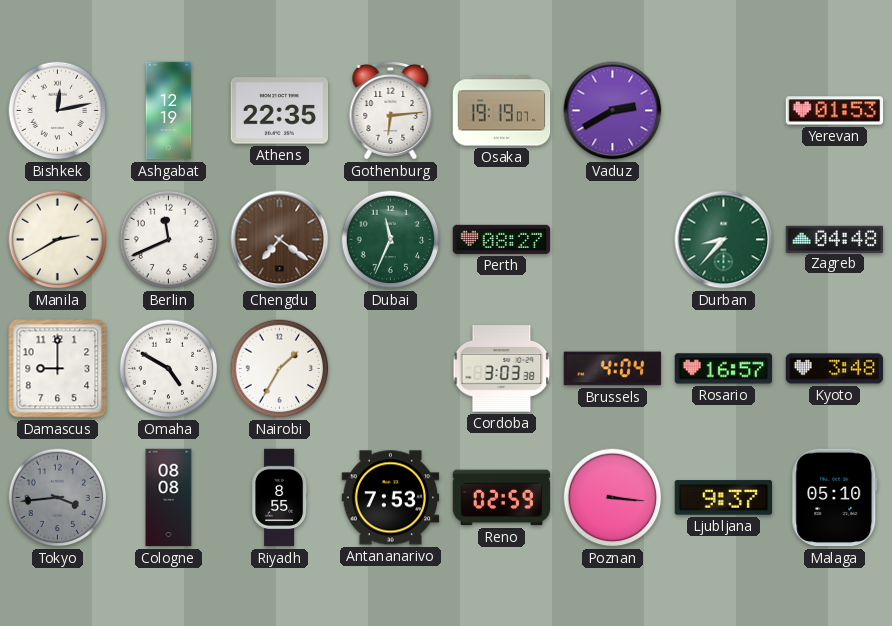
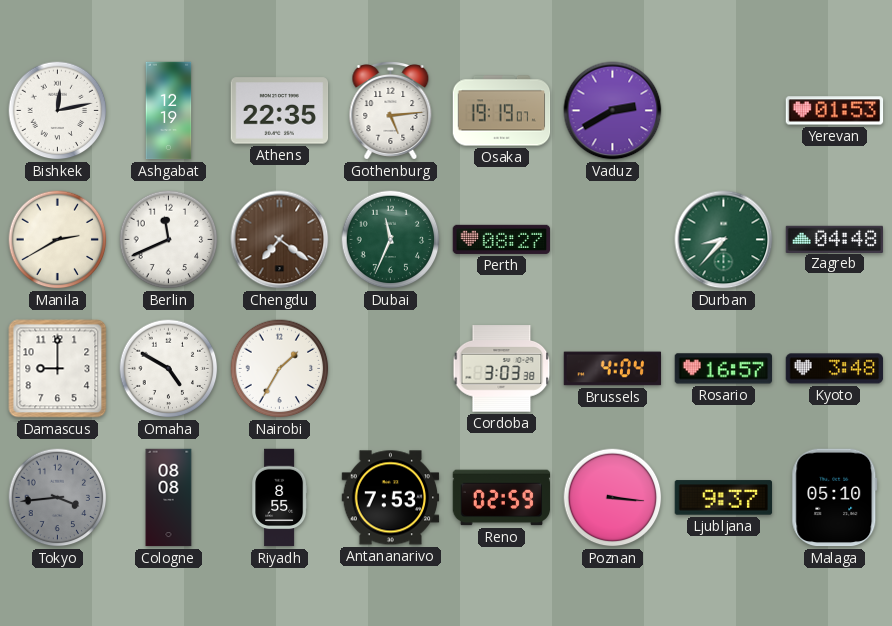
Gothenburg: 6:14 -> 5:14 (391, 111)
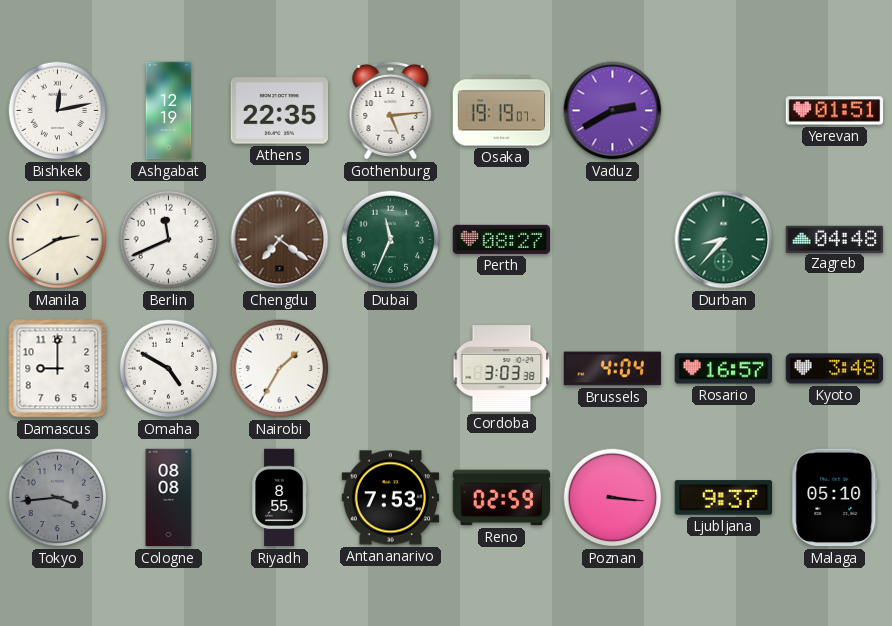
Yerevan: 01:53 -> 01:51 (835, 111)
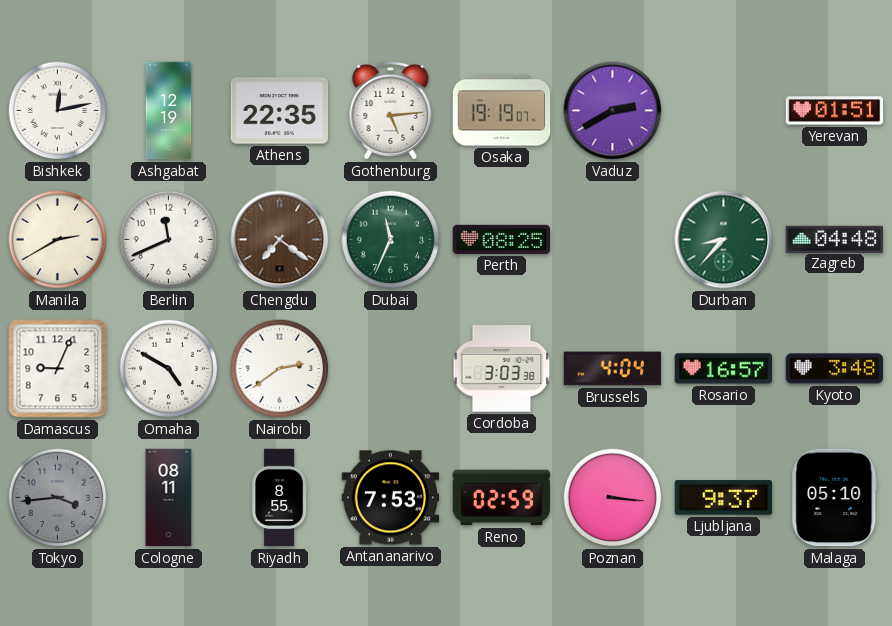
Perth: 08:27 -> 08:25 (502, 239)
Damascus: 9:00 -> 9:04 (58, 369)
Nairobi: 1:35 -> 2:39 (280, 369)
Cologne: 08:08 -> 08:11 (169, 498)
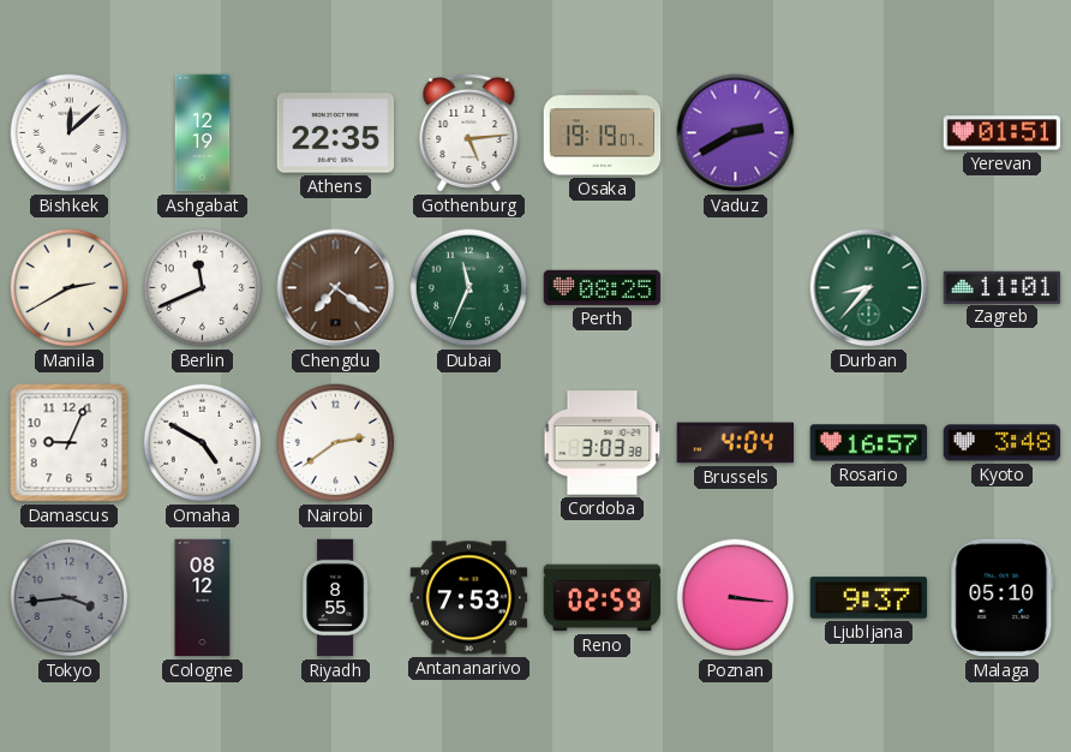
Bishkek: 12:13 -> 12:08 (70, 133)
Zagreb: 04:48 -> 11:01 (1003, 287)
Cologne: 08:11 -> 08:12 (203, 598)
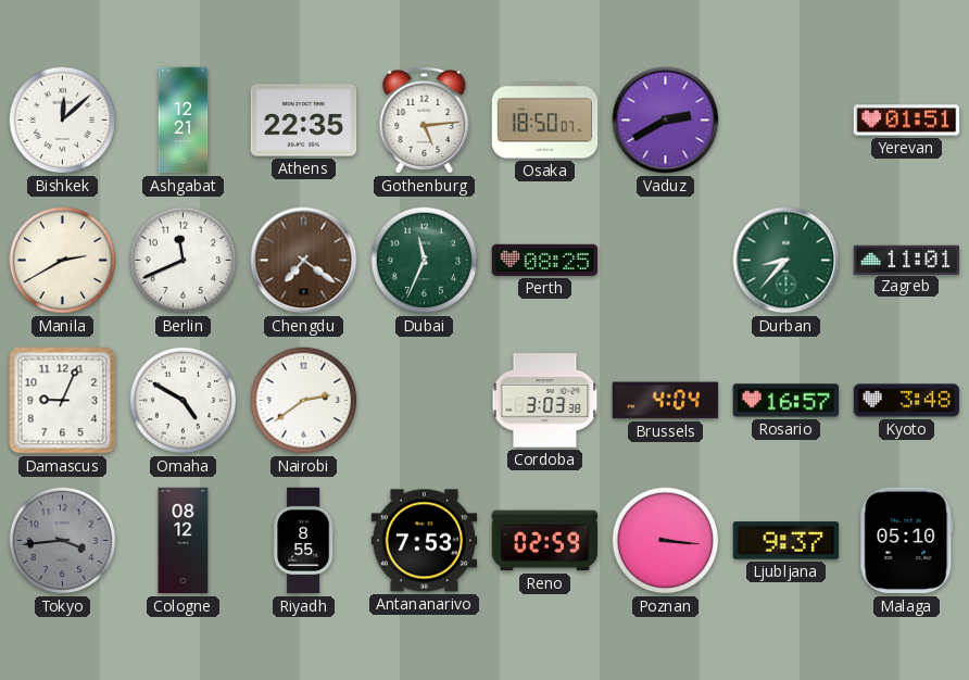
Ashgabat: 12:19 -> 12:21 (184, 121)
Osaka: 19:19 -> 18:50 (545, 121)
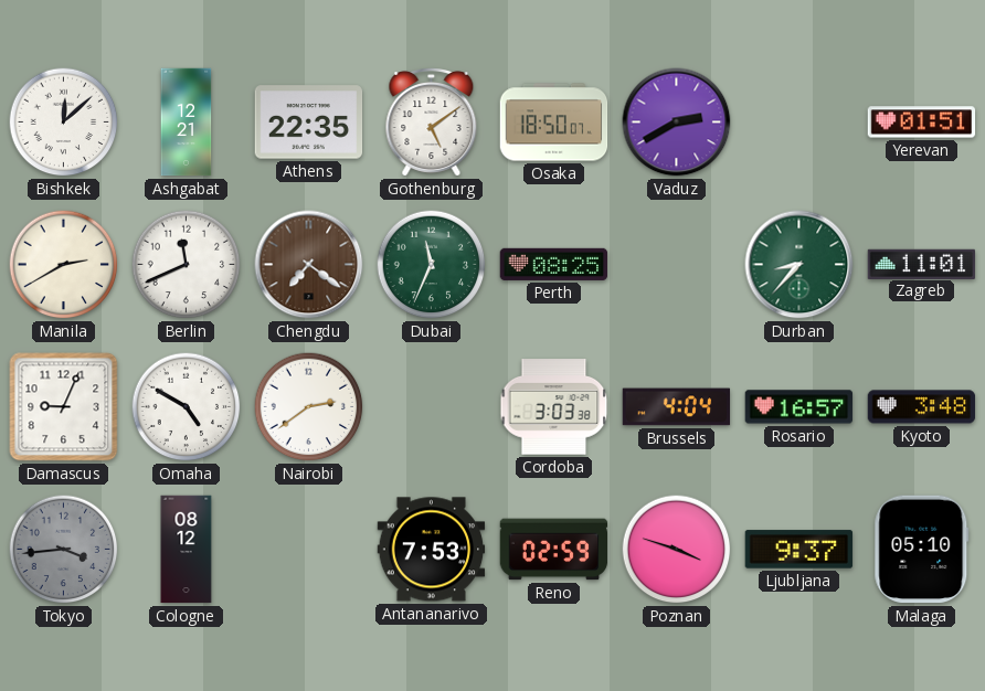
Gothenburg: 5:14 -> 5:09 (432, 123)
Riyadh: 8:55 -> none (304, 541)
Poznan: 3:16 -> 3:48 (677, 550)
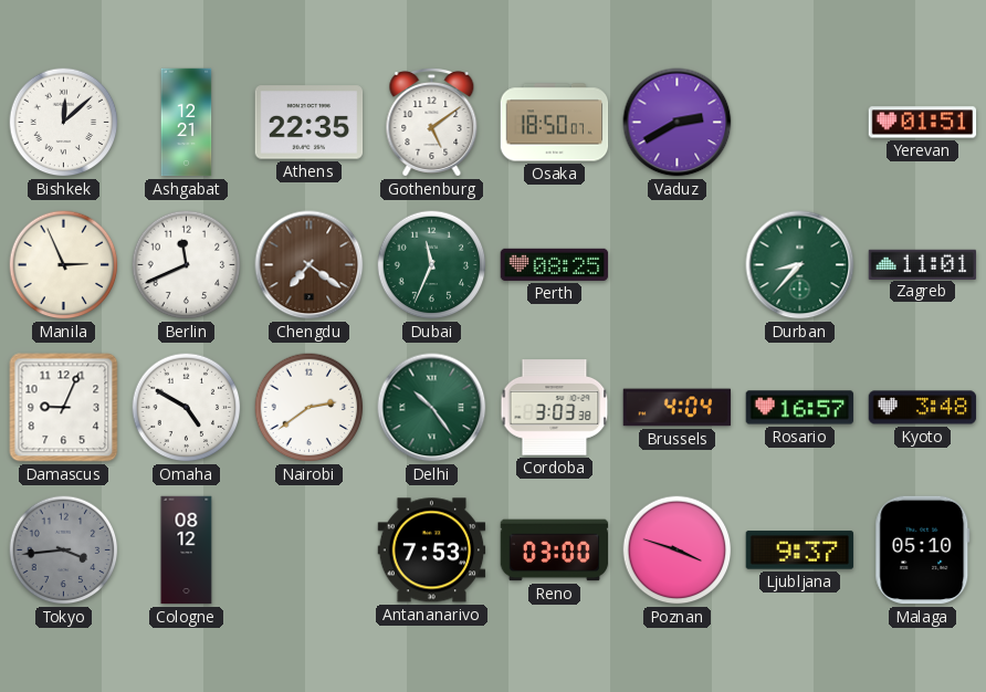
Manila: 2:40 -> 2:56 (64, 265)
Delhi: none -> 10:24 (432, 408)
Reno: 02:59 -> 03:00 (555, 551)
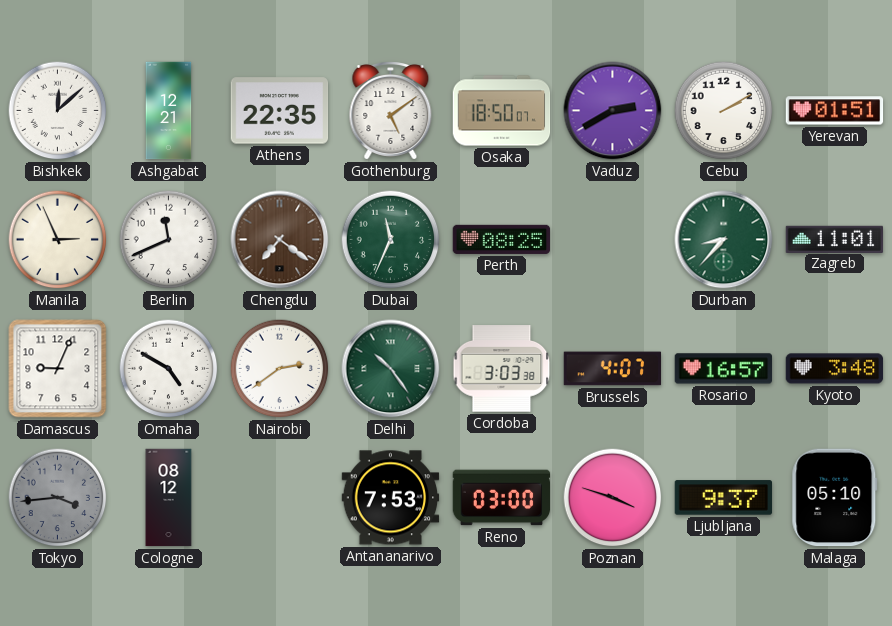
Cebu: none -> 2:10 (724, 111)
Brussels: 4:04 -> 4:07 (613, 369)
